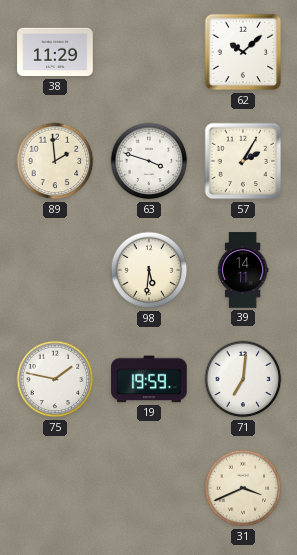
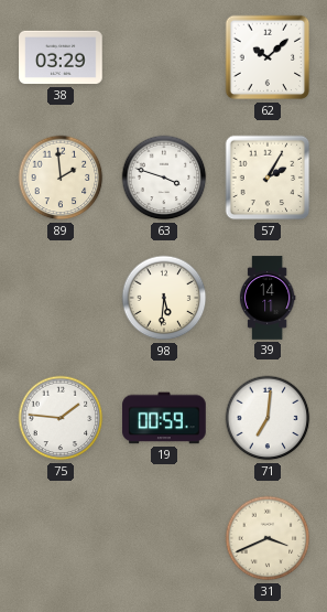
38: 11:29 -> 03:29 (61, 57)
75: 1:47 -> 1:46 (61, 418)
19: 19:59 -> 00:59 (164, 418)
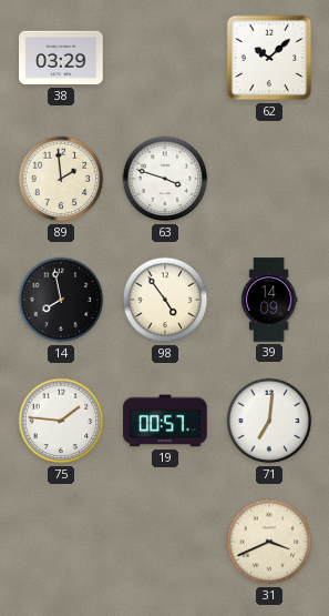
57: 2:05 -> none (268, 178)
14: none -> 7:58 (61, 300)
98: 5:31 -> 4:54 (165, 300)
39: 14:11 -> 14:09 (269, 300)
19: 00:59 -> 00:57 (165, 421)
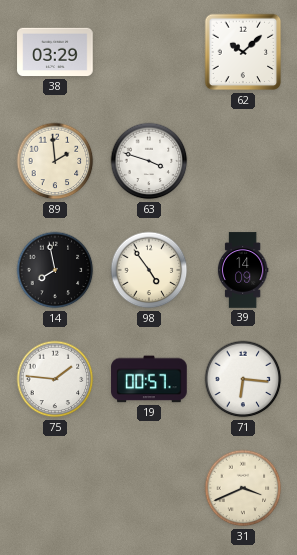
71: 7:01 -> 6:16 (243, 379)
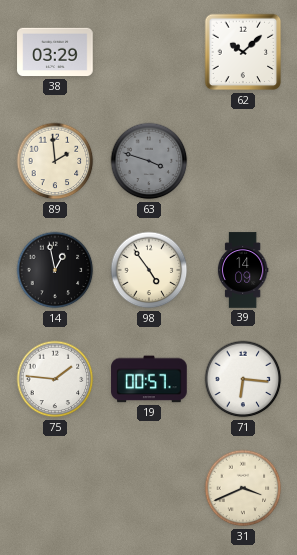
63 dial: white -> grey (149, 161)
14: 7:58 -> 12:58 (55, 270)
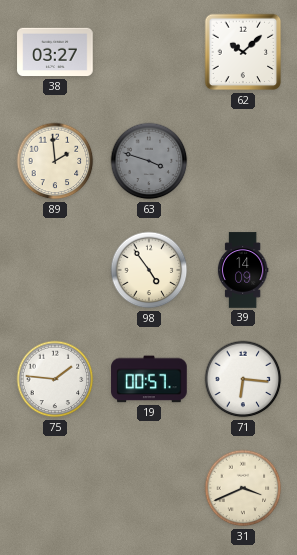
38: 03:29 -> 03:27 (55, 52)
14: 12:58 -> none (55, 270)
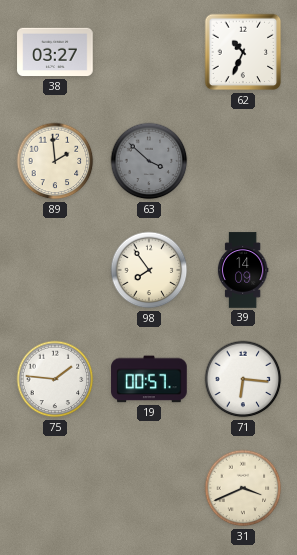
62: 10:08 -> 10:34 (243, 52)
63: 3:48 -> 3:52 (149, 161)
98: 4:54 -> 7:54 (149, 270)
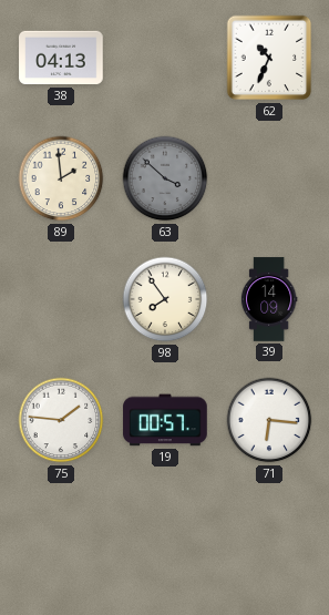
38: 03:27 -> 04:13 (61, 58)
31: 3:41 -> none (243, 488)
